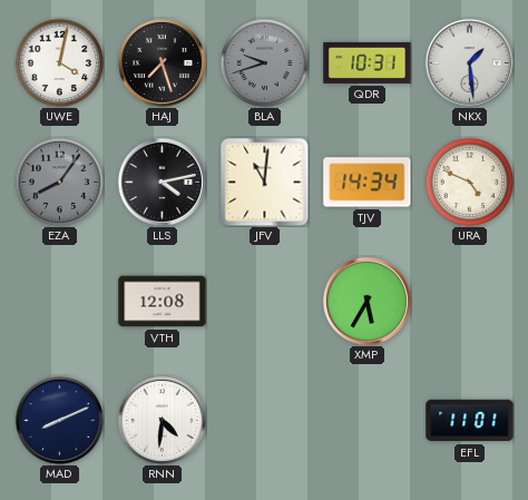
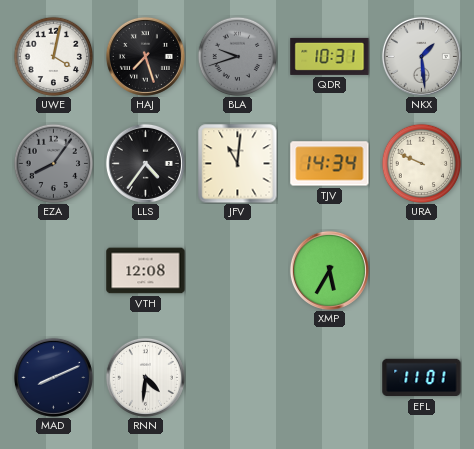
LLS: 4:13 -> 4:36 (145, 163)
URA: 4:49 -> 9:49 (421, 163)
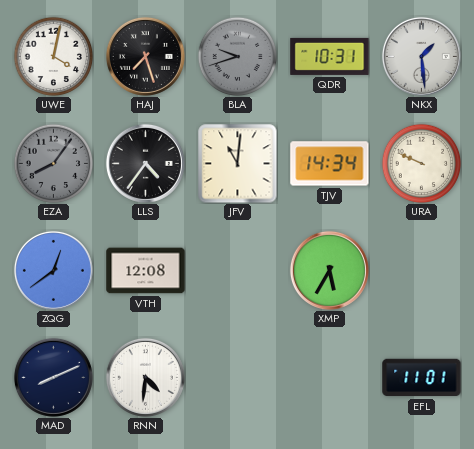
ZQG: none -> 12:39 (53, 270)
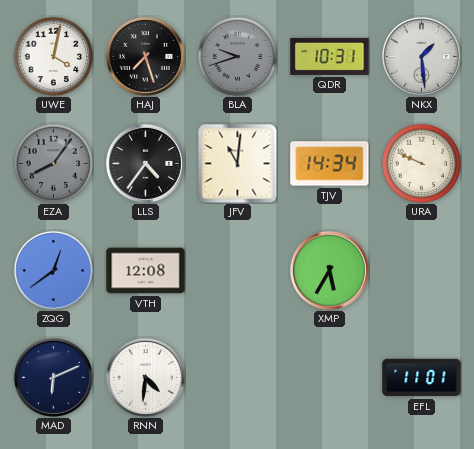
MAD: 8:11 -> 6:11 (53, 377)
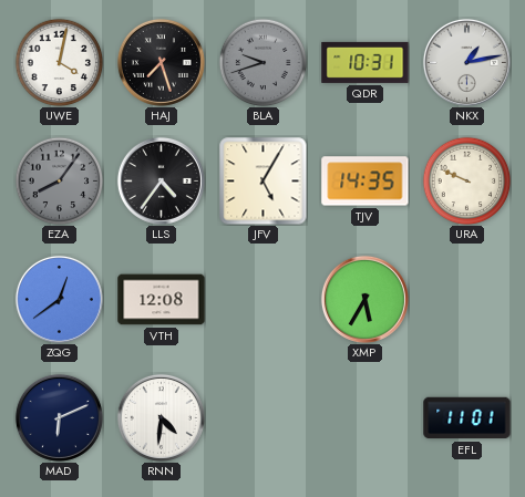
NKX: 1:29 -> 1:13 (466, 62)
JFV: 11:01 -> 5:05 (264, 182)
TJV: 14:34 -> 14:35 (366, 182)
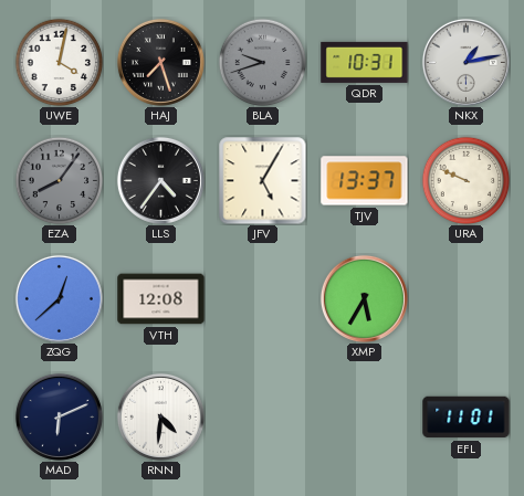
TJV: 14:35 -> 13:37 (365, 181)
ZQG: 12:39 -> 12:38 (59, 298)
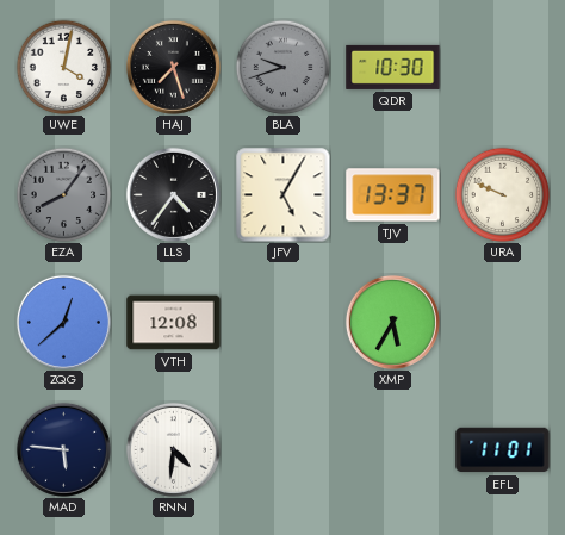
QDR: 10:31 -> 10:30 (393, 67)
NKX: 1:13 -> none (465, 62)
MAD: 6:11 -> 5:46 (63, 449)
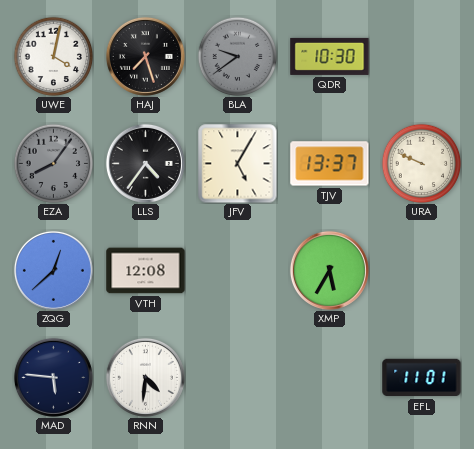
BLA: 9:42 -> 9:39 (237, 56)
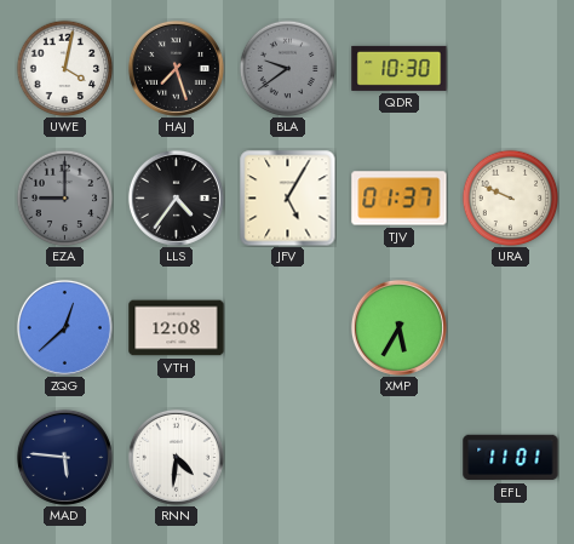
EZA: 8:06 -> 9:00 (64, 197)
TJV: 13:37 -> 01:37 (400, 199)
